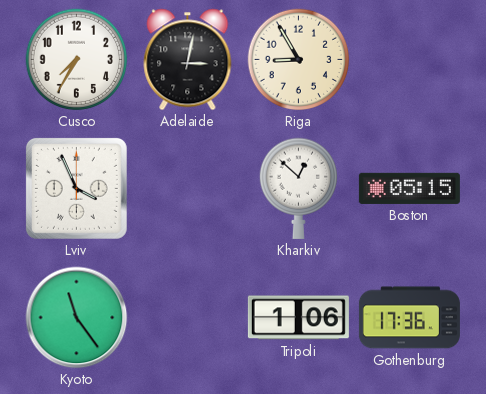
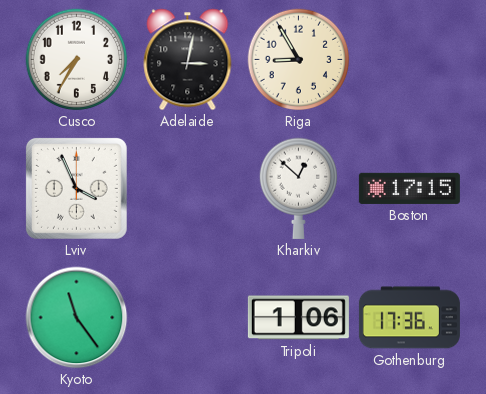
Boston: 05:15 -> 17:15 (409, 188)
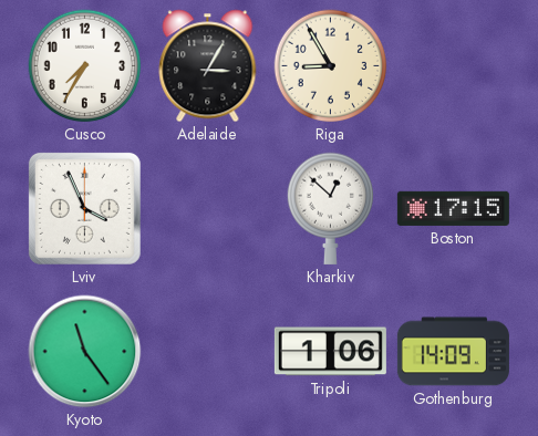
Adelaide: 3:02 -> 3:05 (208, 66)
Gothenburg: 17:36 -> 14:09 (453, 352)
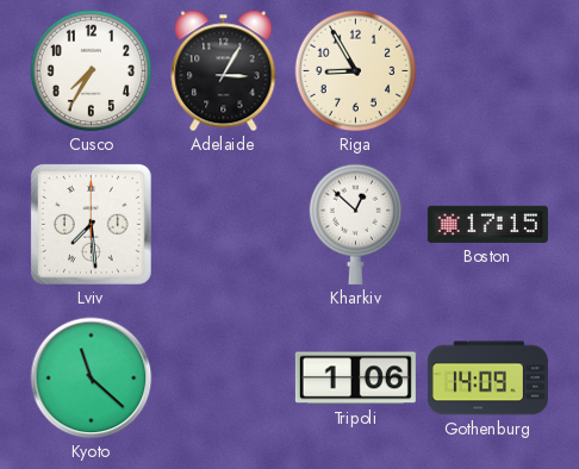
Lviv: 3:56 -> 7:29 (91, 224)
Kyoto: 11:24 -> 11:22 (92, 379)
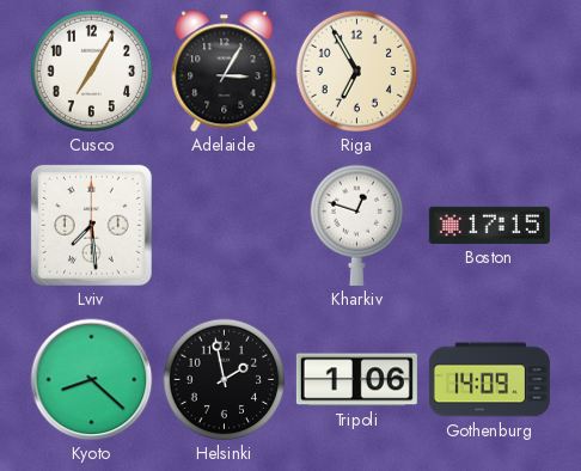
Cusco: 7:35 -> 7:05 (92, 72)
Riga: 8:55 -> 6:55 (357, 72)
Kharkiv: 12:52 -> 12:48 (356, 225)
Kyoto: 11:22 -> 8:22 (92, 380)
Helsinki: none -> 1:58 (225, 380)
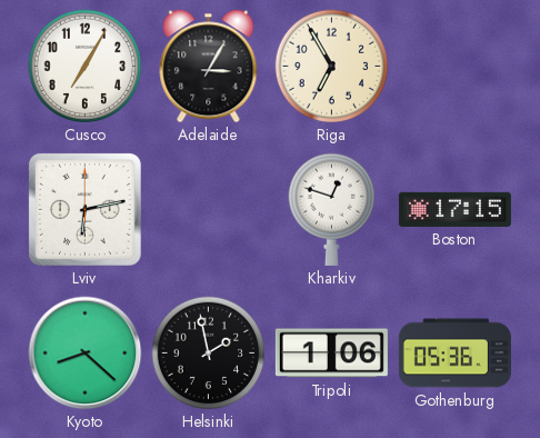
Lviv: 7:29 -> 6:13 (84, 209)
Gothenburg: 14:09 -> 05:36 (454, 354)
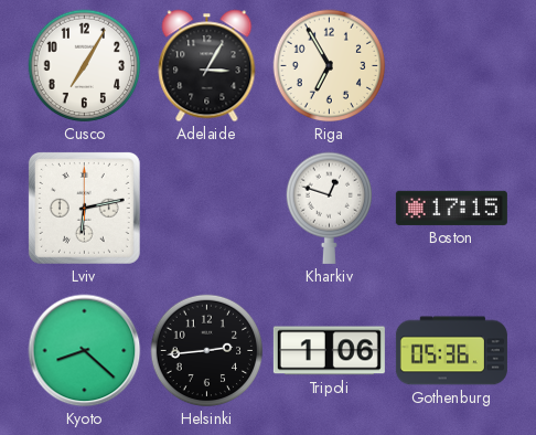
Helsinki: 1:58 -> 2:44 (207, 351)
